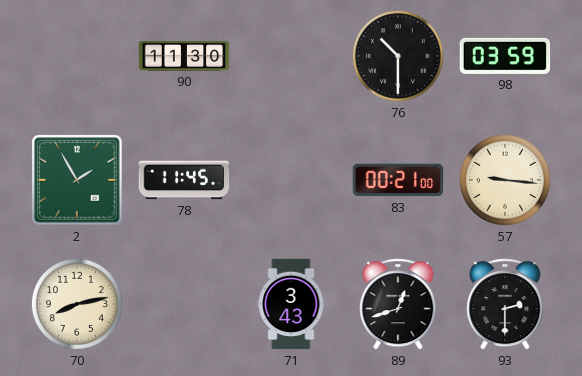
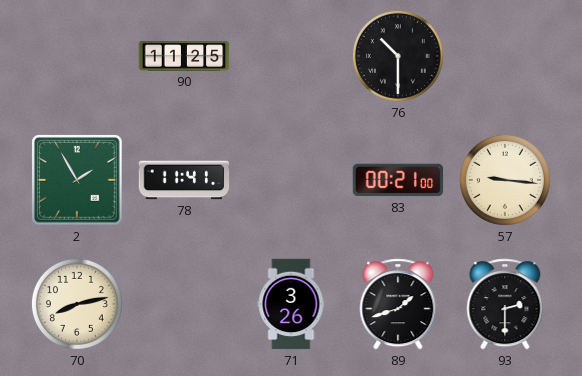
90: 11:30 -> 11:25 (184, 56)
98: 03:59 -> none (505, 56)
78: 11:45 -> 11:41 (184, 180)
71: 3:43 -> 3:26 (291, 304)
89: 12:42 -> 1:42 (398, 304)
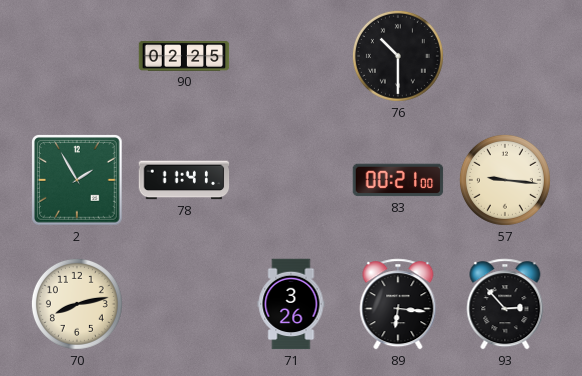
90: 11:25 -> 02:25 (184, 56)
89: 1:42 -> 6:16 (398, 304)
93: 2:30 -> 2:53 (505, 304)
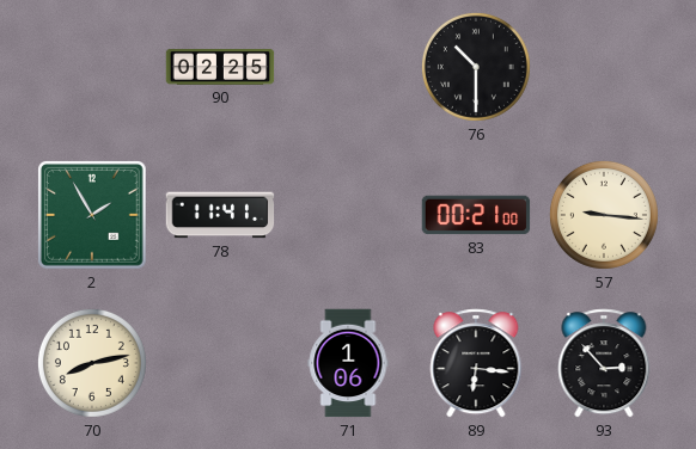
71: 3:26 -> 1:06 (348, 363)
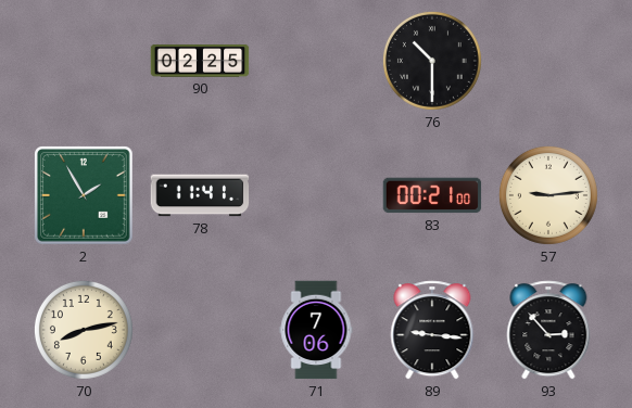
57: 9:16 -> 9:14 (548, 195)
71: 1:06 -> 7:06 (316, 330)
89: 6:16 -> 9:16 (432, 330)
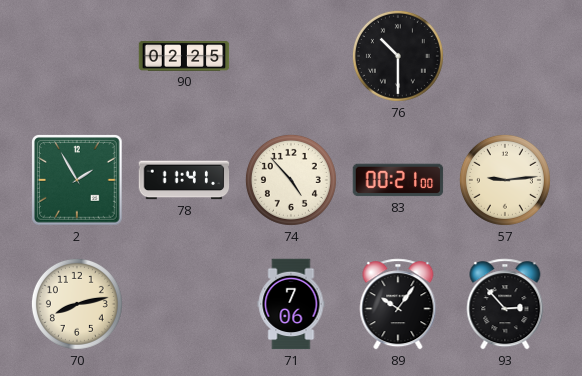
74: none -> 4:53 (291, 180)
89: 9:16 -> 10:06 (398, 304)
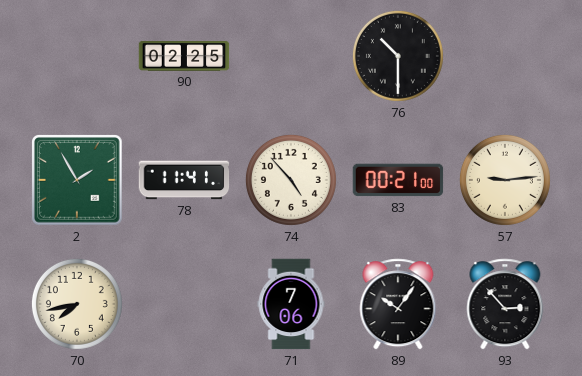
70: 8:13 -> 7:43 (77, 304)
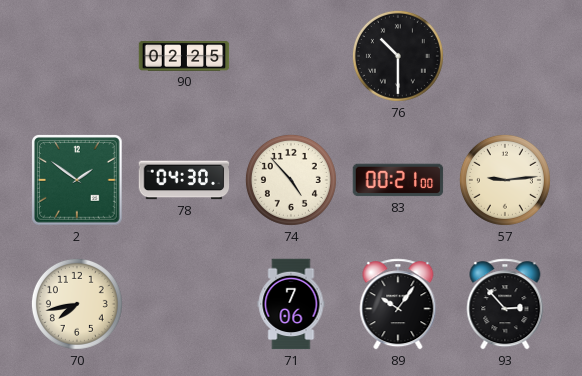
2: 1:55 -> 1:51 (77, 180)
78: 11:41 -> 04:30 (184, 180)
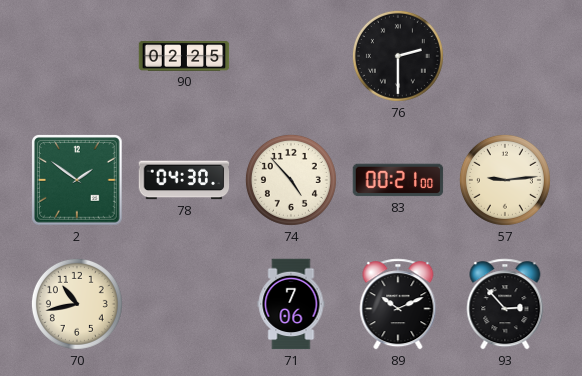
76: 10:30 -> 2:30 (398, 56)
70: 7:43 -> 10:43 (77, 304)
89: 10:06 -> 10:11 (398, 304)
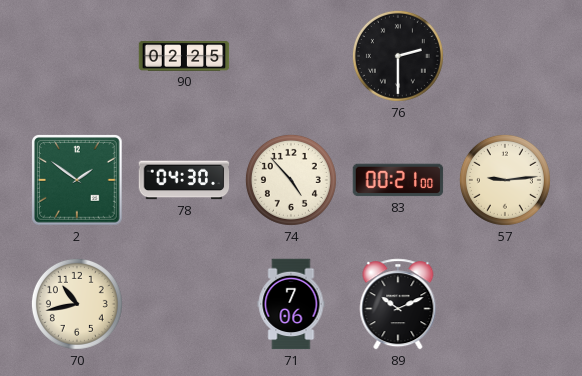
93: 2:53 -> none (505, 304)
